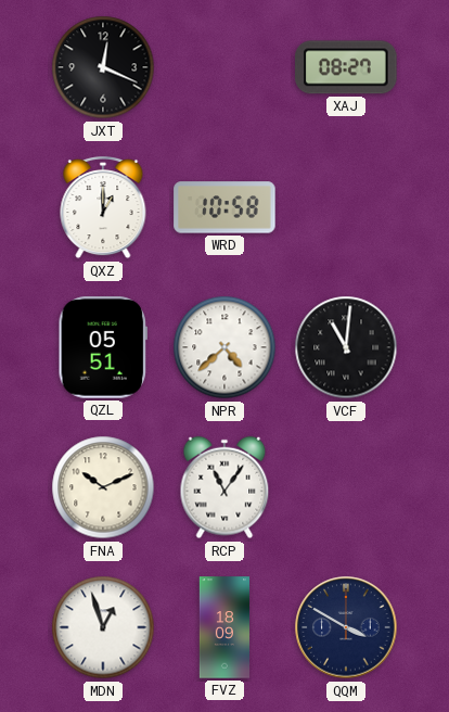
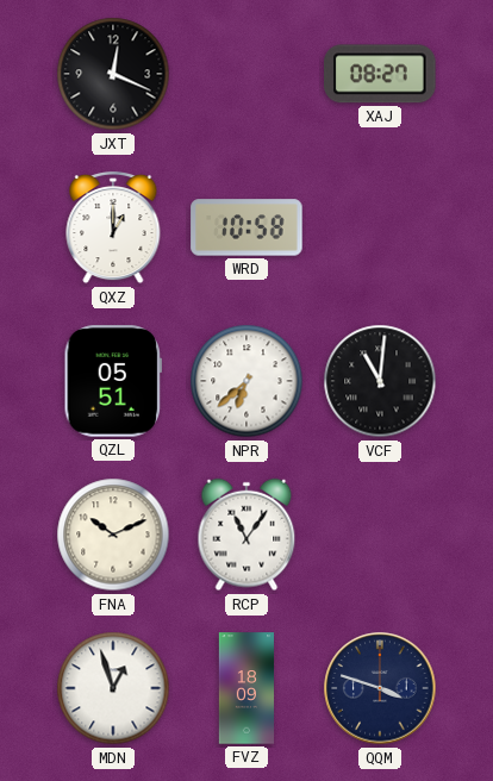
NPR: 4:38 -> 6:38 (246, 381)
QQM: 3:50 -> 3:48 (380, 688)
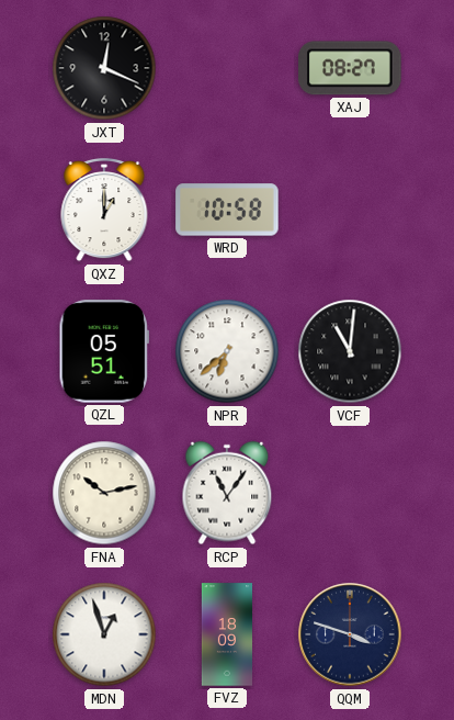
FNA: 10:11 -> 10:13 (104, 493)
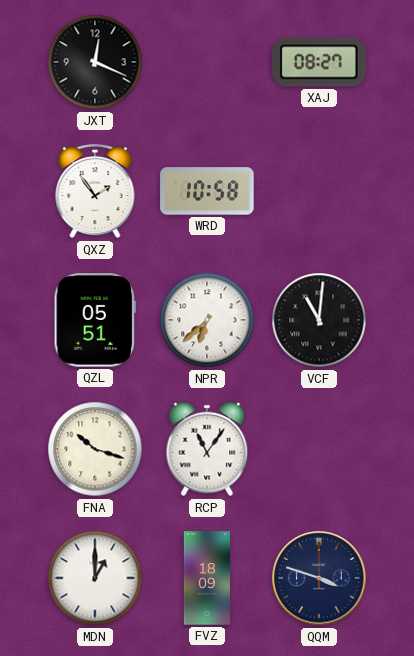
QXZ: 1:00 -> 1:54 (95, 191)
FNA: 10:13 -> 10:18 (95, 449)
MDN: 12:57 -> 1:00 (95, 578)
